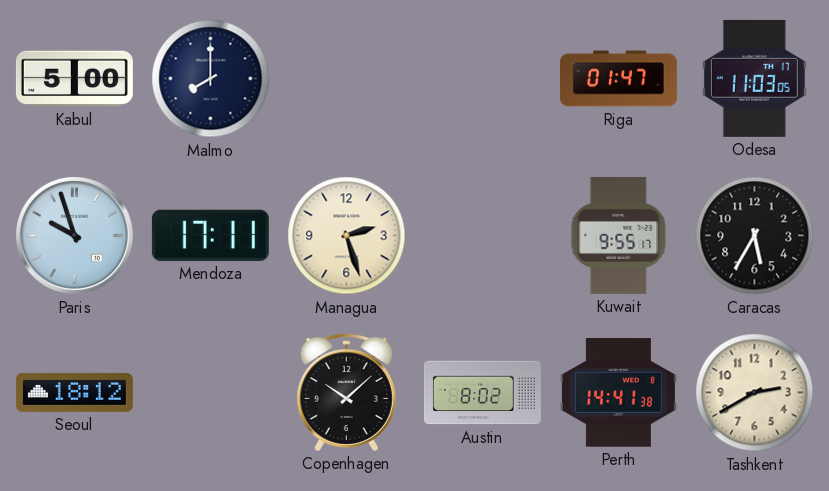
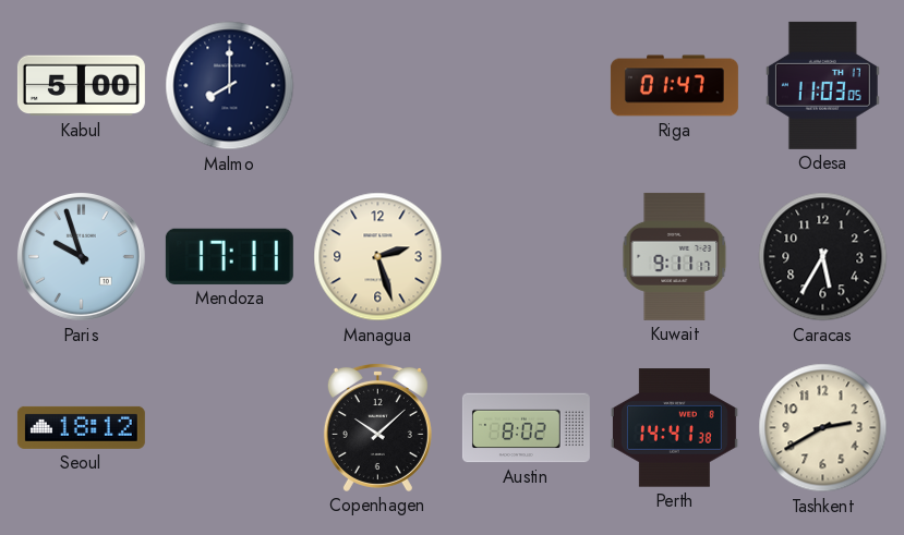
Kuwait: 9:55 -> 9:11 (675, 256)
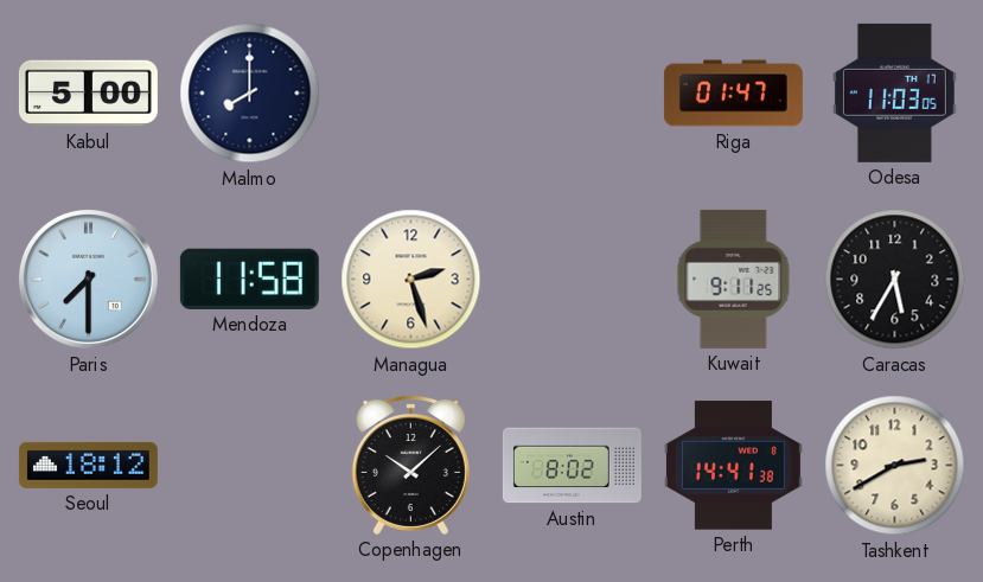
Paris: 9:57 -> 7:30 (88, 279)
Mendoza: 17:11 -> 11:58 (249, 279)
Kuwait: 9:11:17 -> 9:11:25 (734, 279)
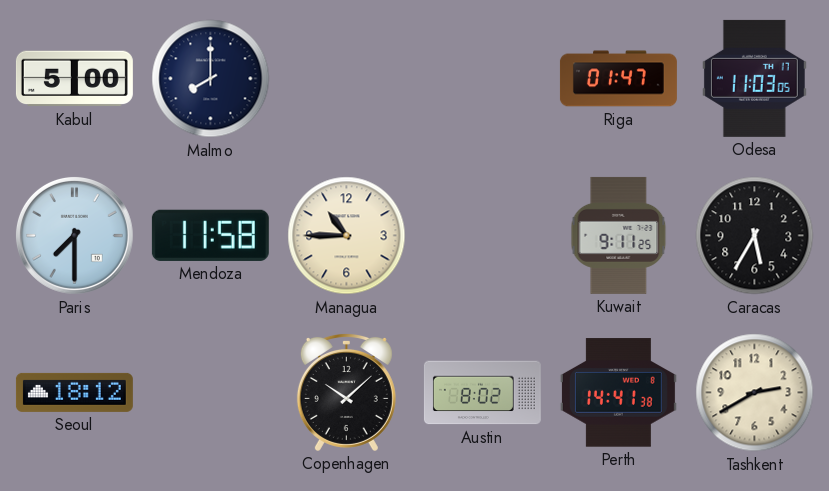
Managua: 2:27 -> 10:45 (347, 236)
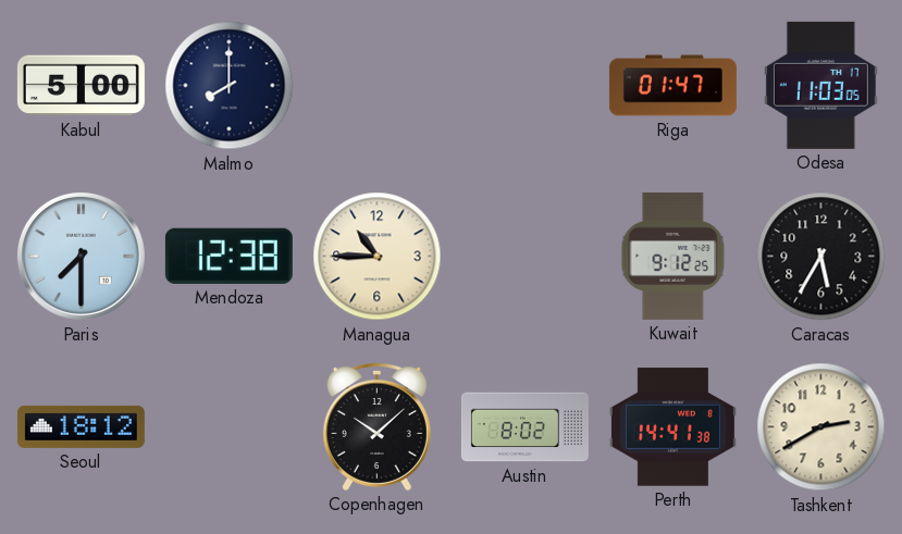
Mendoza: 11:58 -> 12:38 (228, 256)
Kuwait: 9:11 -> 9:12 (674, 256)
